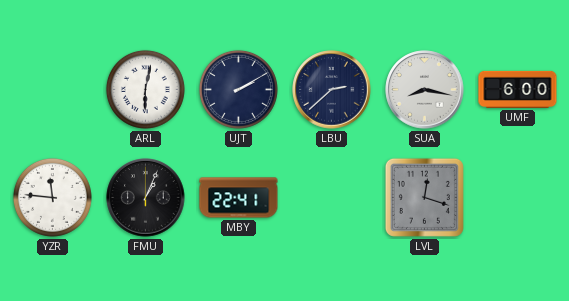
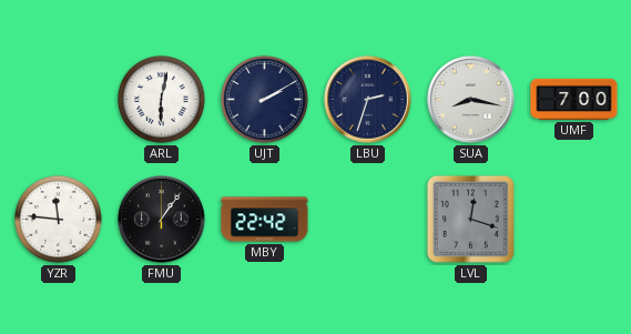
LBU: 2:38 -> 2:33 (368, 100)
UMF: 6:00 -> 7:00 (574, 99)
FMU: 1:04 -> 1:06 (162, 220)
MBY: 22:41 -> 22:42 (265, 220)
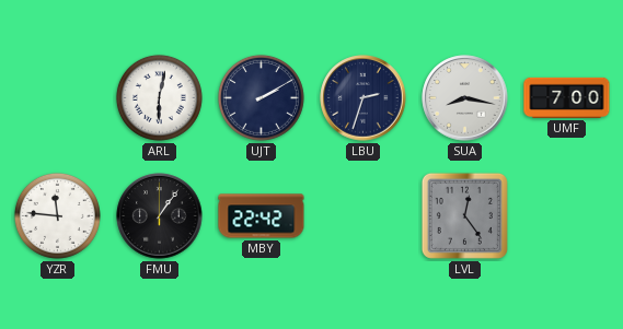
LVL: 12:18 -> 12:24 (464, 215)
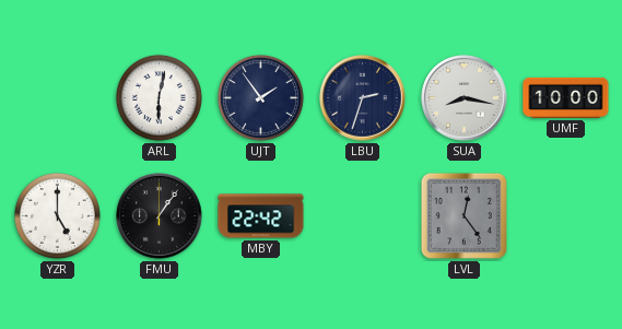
UJT: 2:10 -> 1:54 (260, 97)
UMF: 7:00 -> 10:00 (566, 97)
YZR: 11:46 -> 5:00 (57, 215)
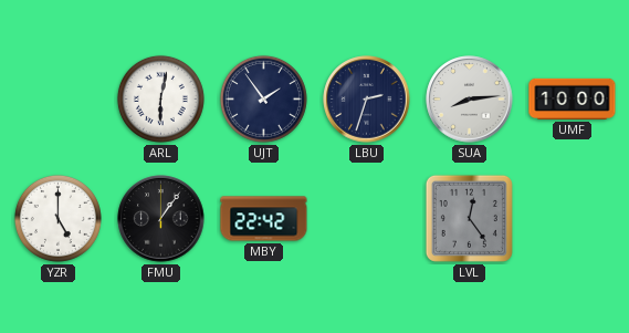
SUA: 8:17 -> 8:14 (470, 100)
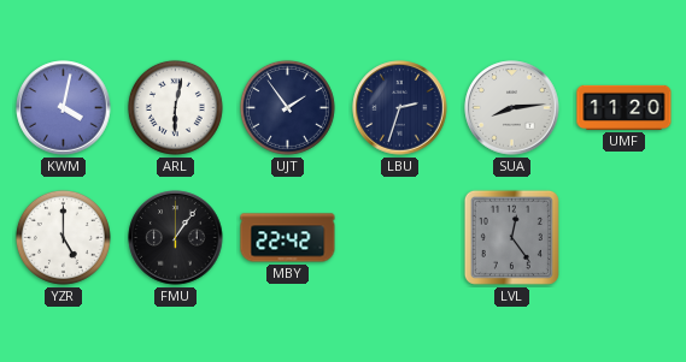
KWM: none -> 4:02 (64, 108)
UMF: 10:00 -> 11:20 (625, 107)
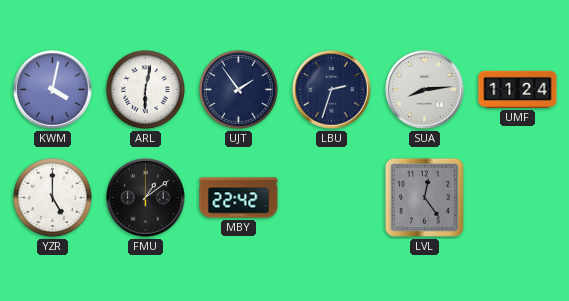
UMF: 11:20 -> 11:24 (518, 89)
FMU: 1:06 -> 1:09 (146, 198)
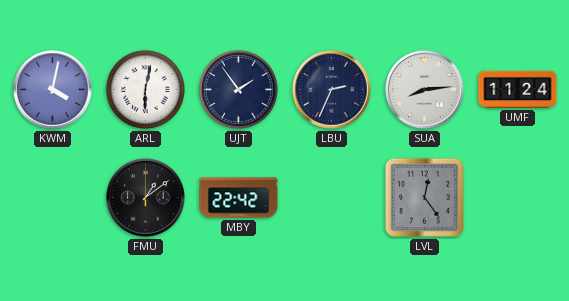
LBU: 2:33 -> 2:34 (332, 90)
YZR: 5:00 -> none (52, 197)
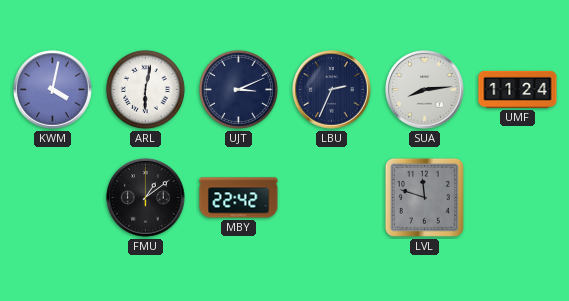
UJT: 1:54 -> 3:11 (238, 89)
LVL: 12:24 -> 11:48 (424, 197)
